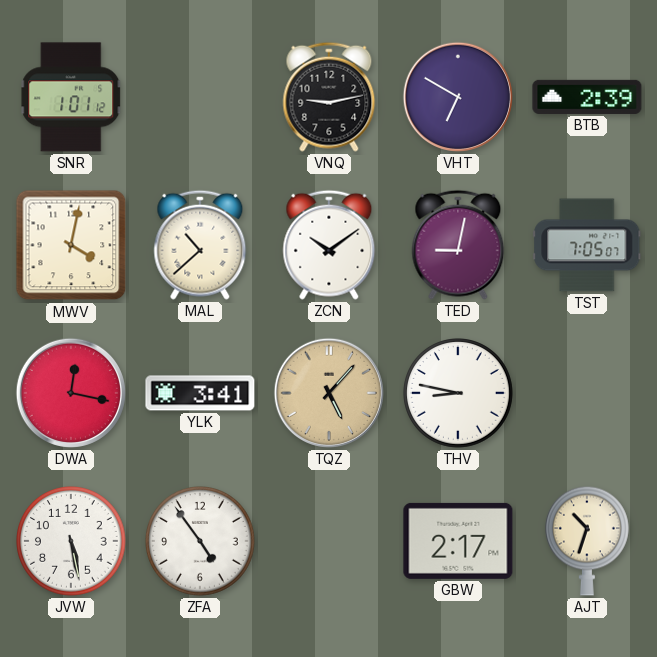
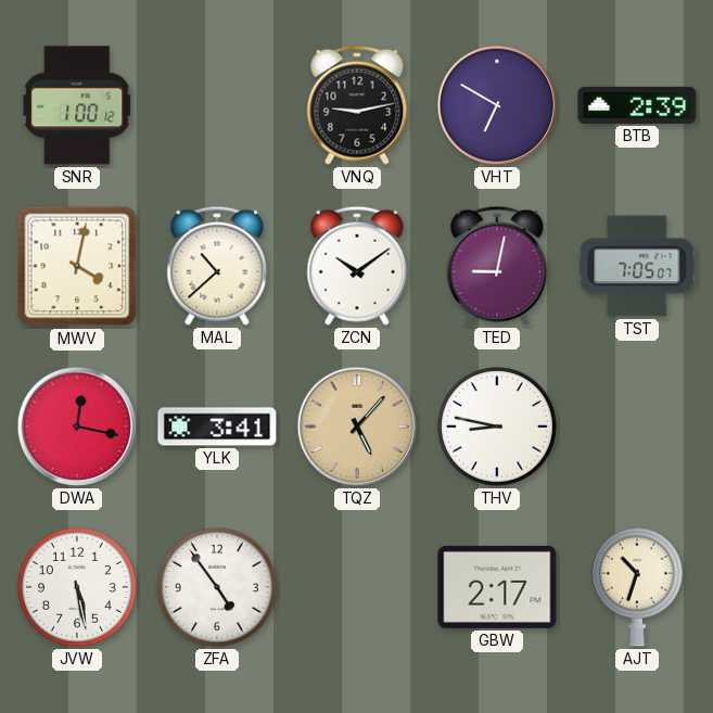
SNR: 1:01 -> 1:00 (77, 105)
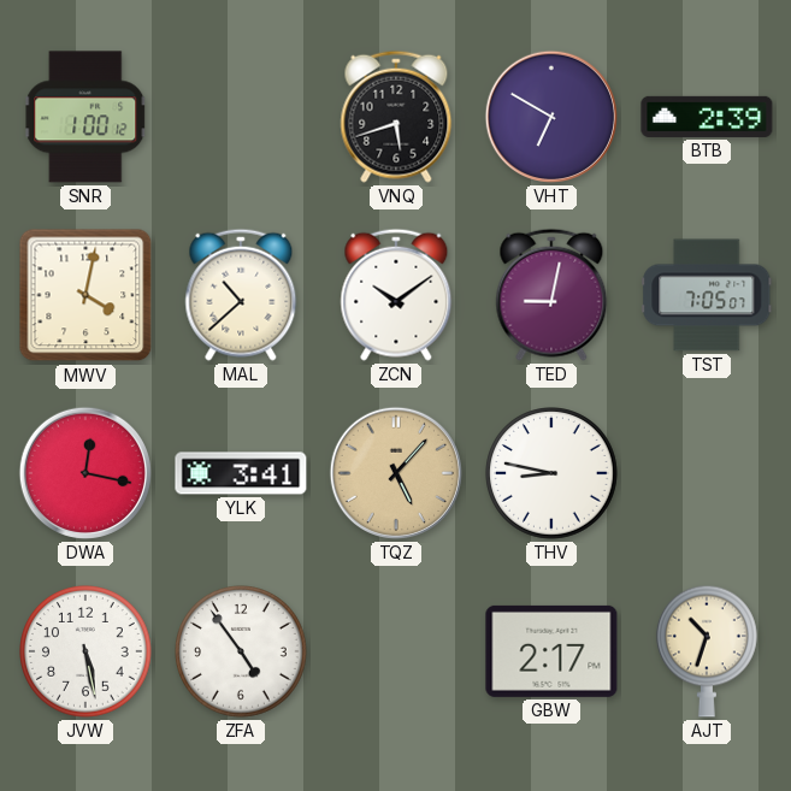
VNQ: 9:13 -> 5:42 (396, 117)
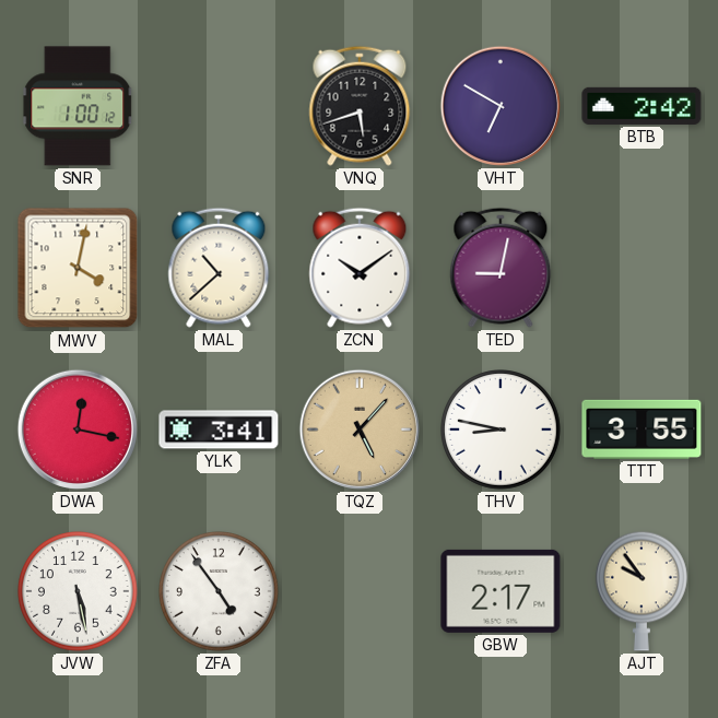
BTB: 2:39 -> 2:42 (642, 106)
TST: 7:05 -> none (707, 295)
TTT: none -> 3:55 (642, 429)
AJT: 10:33 -> 9:54 (642, 591)
